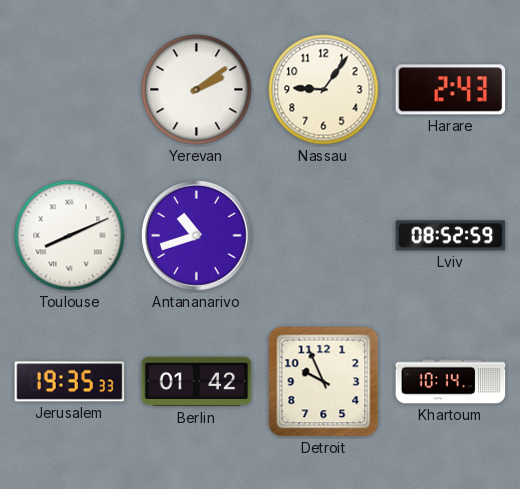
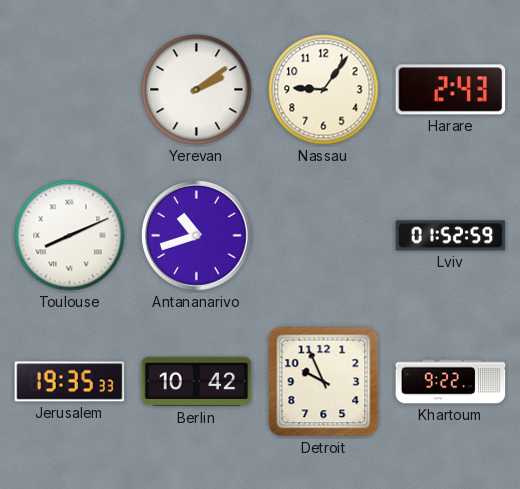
Lviv: 08:52 -> 01:52 (451, 236)
Berlin: 01:42 -> 10:42 (197, 382)
Khartoum: 10:14 -> 9:22 (451, 382)
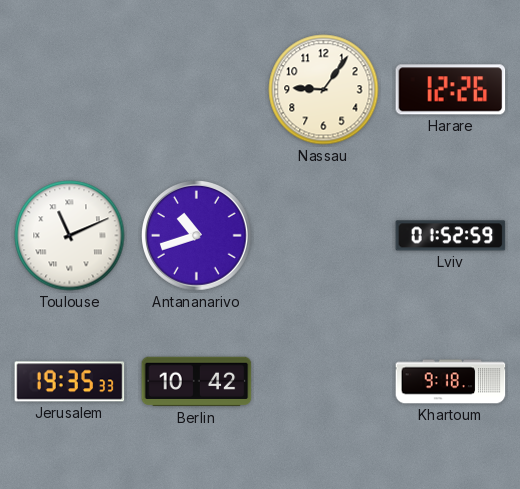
Yerevan: 2:09 -> none (197, 90)
Harare: 2:43 -> 12:26 (451, 90)
Toulouse: 8:11 -> 11:11 (70, 236)
Detroit: 9:56 -> none (324, 382)
Khartoum: 9:22 -> 9:18 (451, 382)
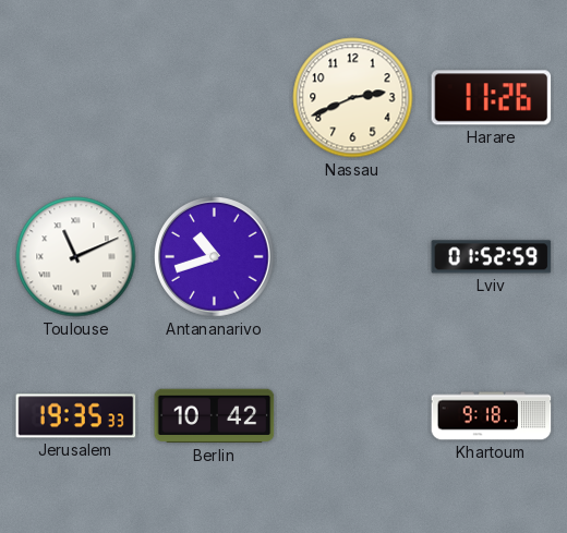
Nassau: 9:06 -> 2:41 (353, 98)
Harare: 12:26 -> 11:26 (492, 98)
